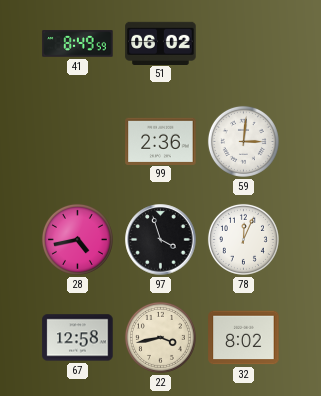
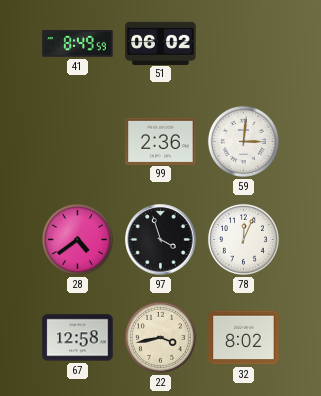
28: 4:43 -> 4:39 (77, 239)
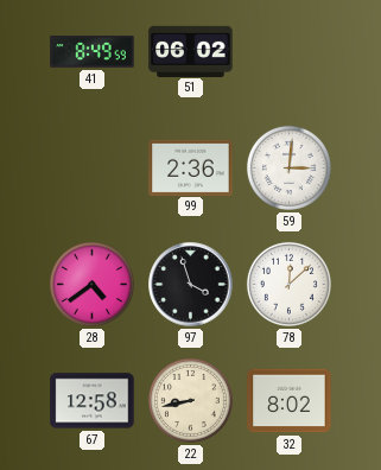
78: 12:04 -> 12:08 (288, 284)
22: 3:43 -> 8:43 (190, 400)
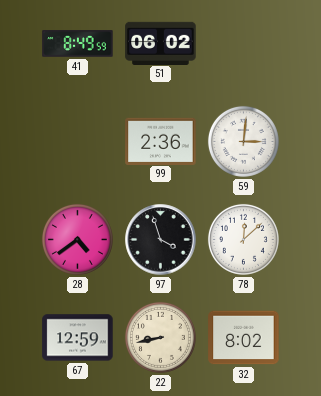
67: 12:58 -> 12:59 (78, 338)
